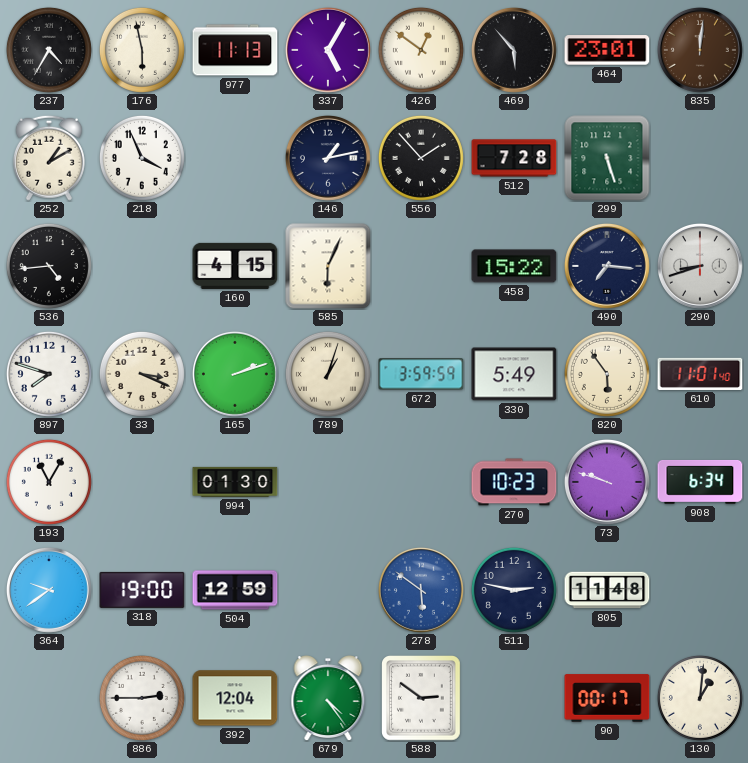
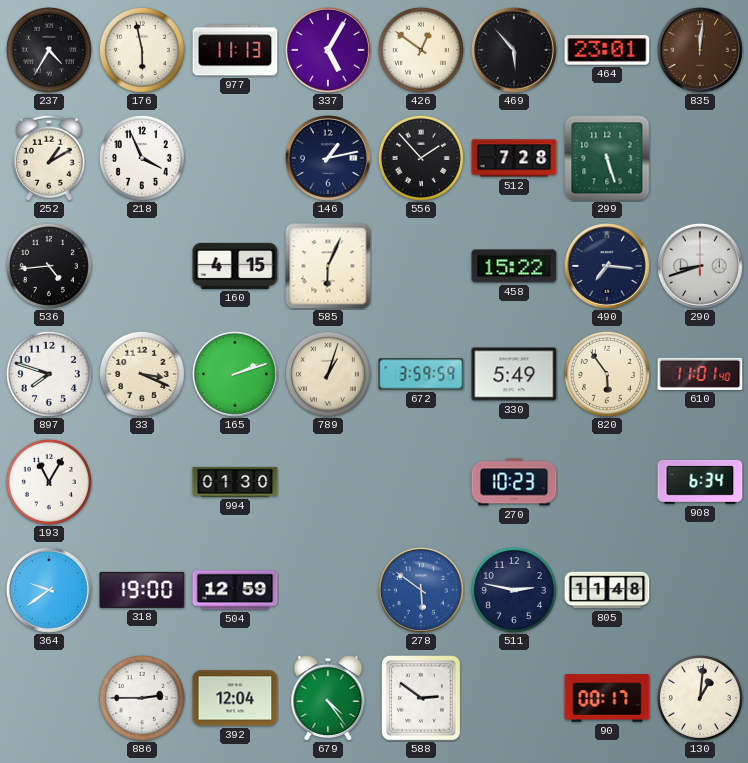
73: 9:48 -> none (607, 482)
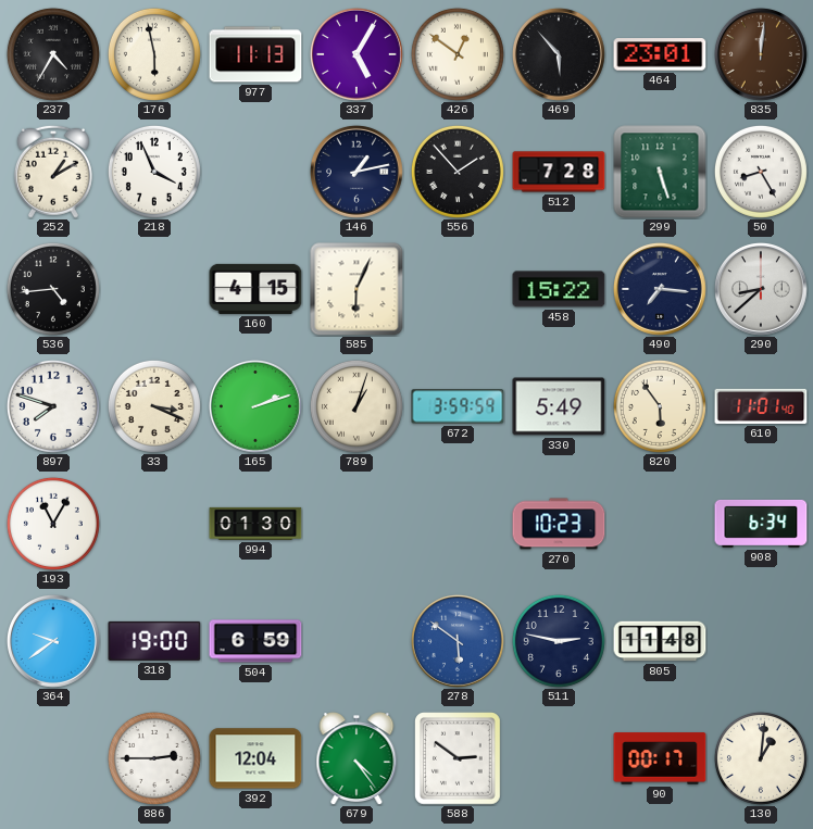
50: none -> 8:25 (761, 172)
290: 8:42 -> 8:38 (761, 289)
504: 12:59 -> 6:59 (255, 641)
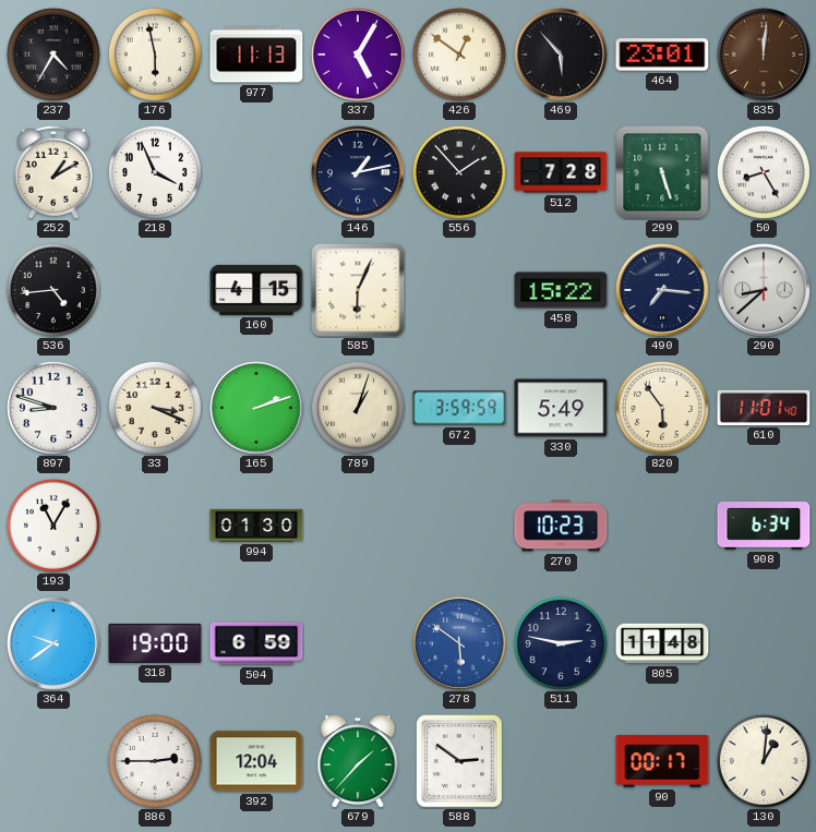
897: 7:48 -> 8:48 (53, 408)
679: 4:24 -> 1:37 (358, 761)
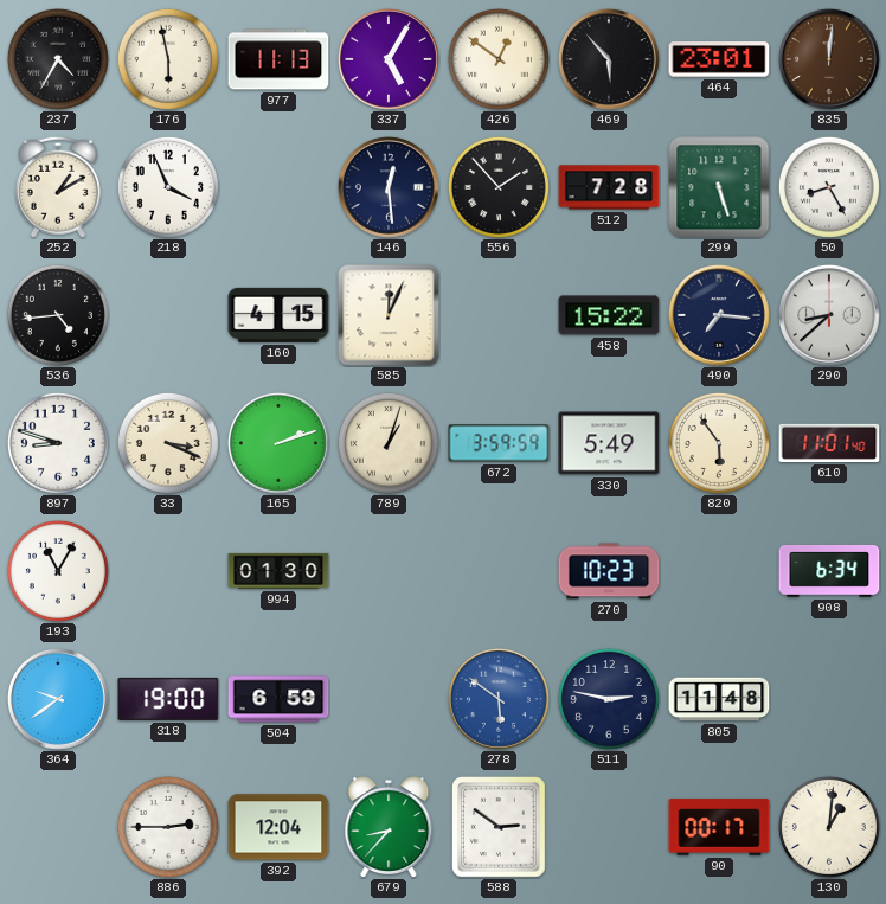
146: 1:13 -> 12:29 (389, 187)
585: 6:04 -> 12:04 (389, 315)
679: 1:37 -> 8:37 (389, 827)
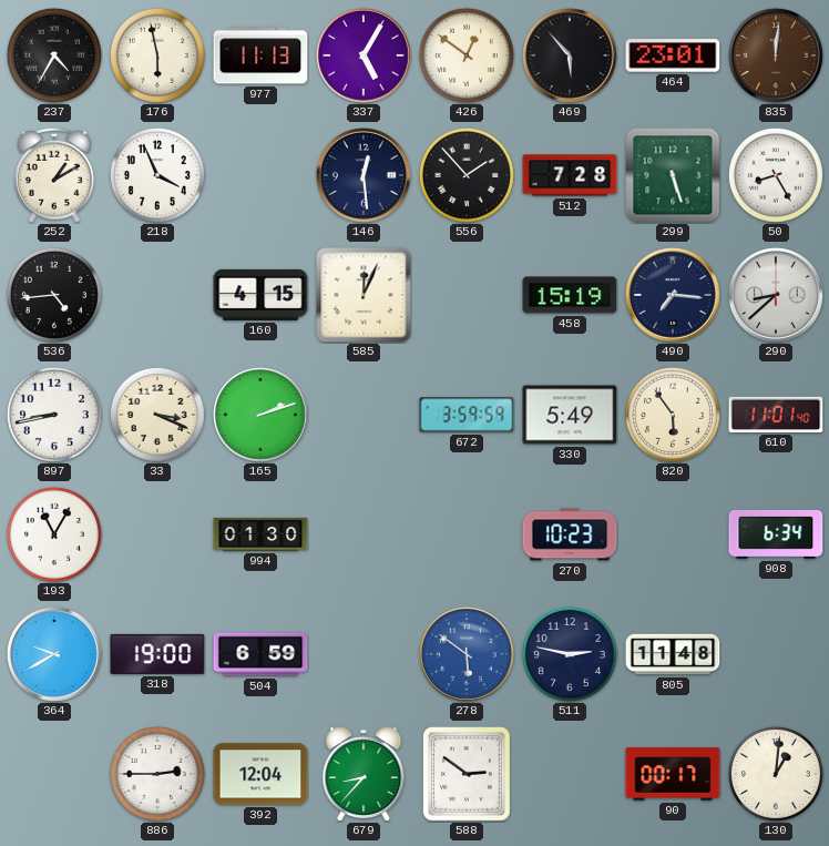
458: 15:22 -> 15:19 (570, 295)
897: 8:48 -> 8:43 (54, 415)
789: 1:03 -> none (389, 443)
364: 9:39 -> 9:40 (54, 654)
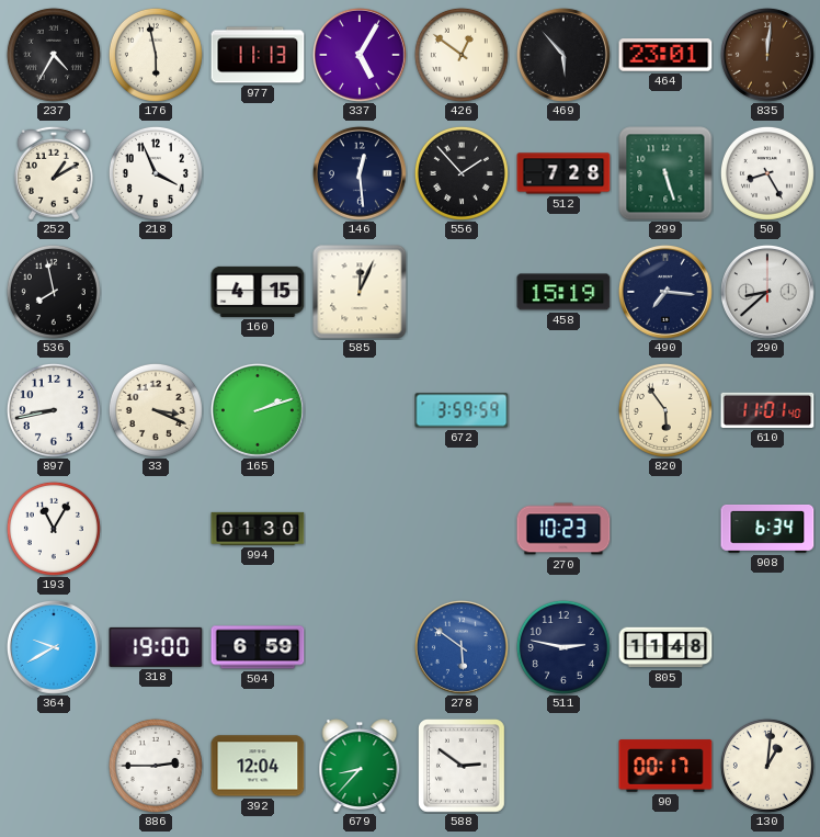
536: 4:44 -> 7:58 (54, 292)
330: 5:49 -> none (570, 415)
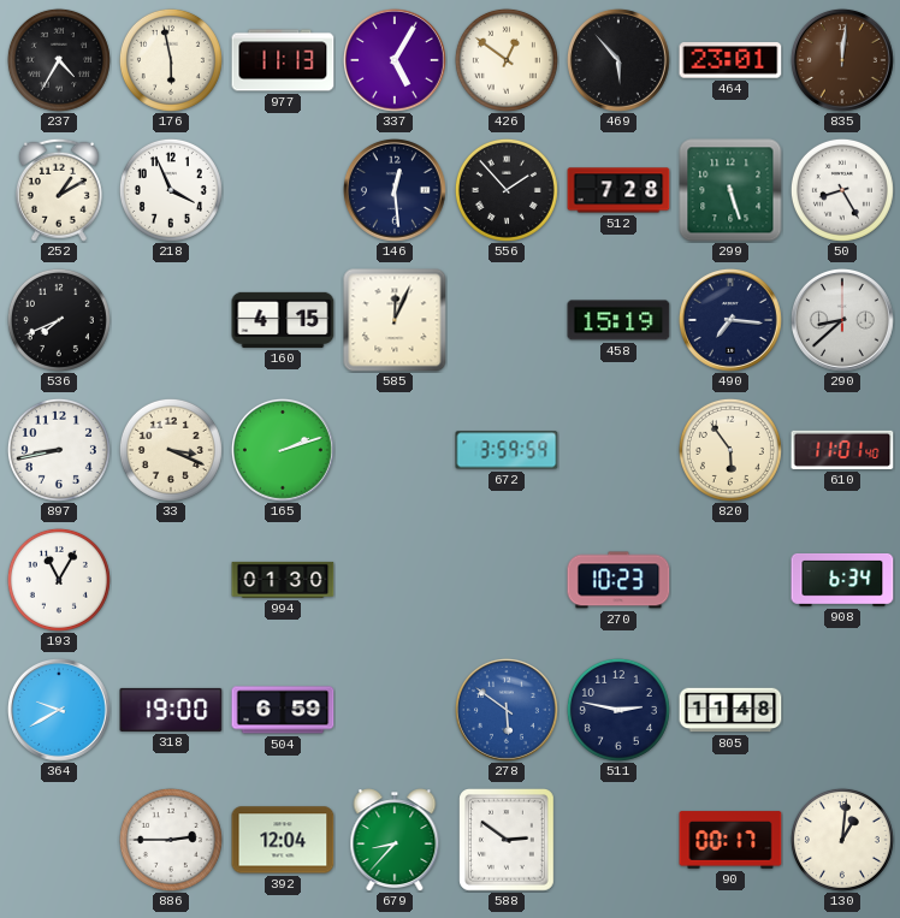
536: 7:58 -> 7:41 (59, 320)
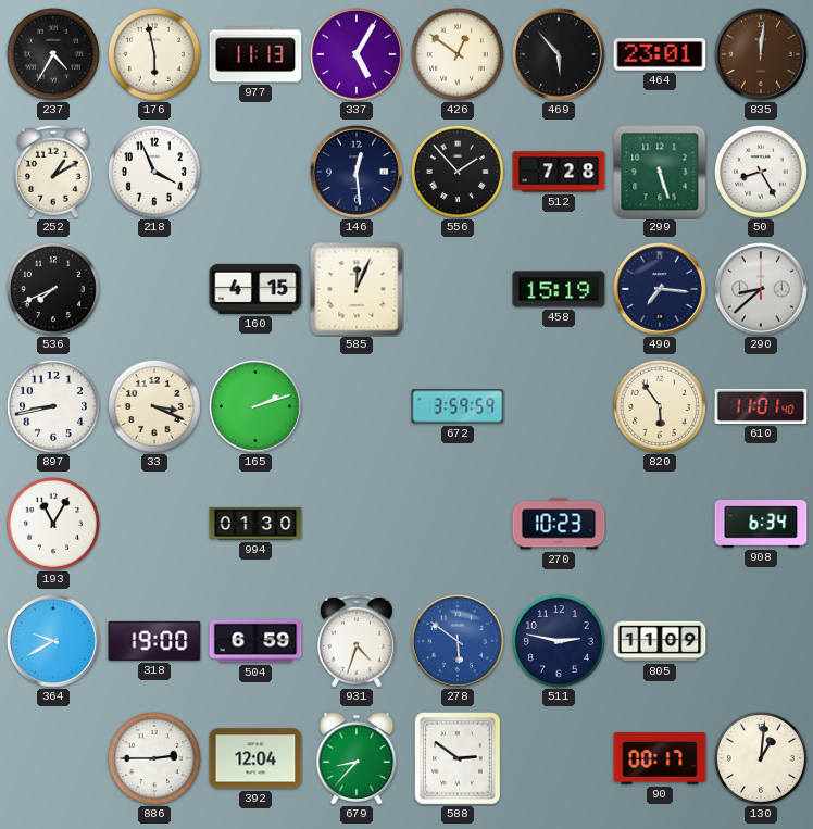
931: none -> 4:33 (357, 641)
805: 11:48 -> 11:09 (660, 641)
